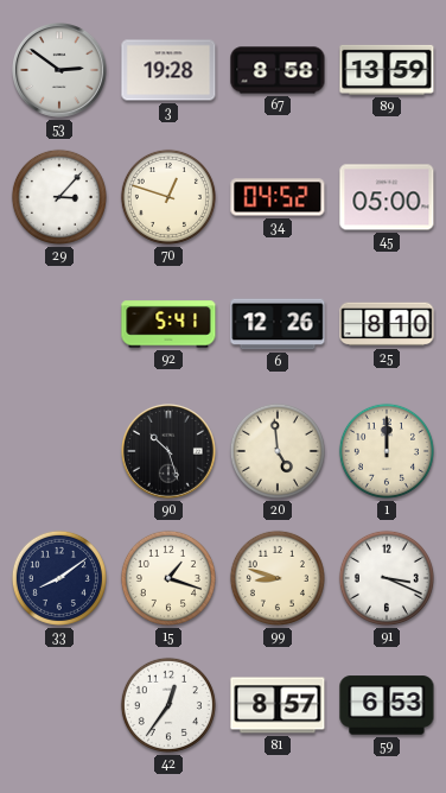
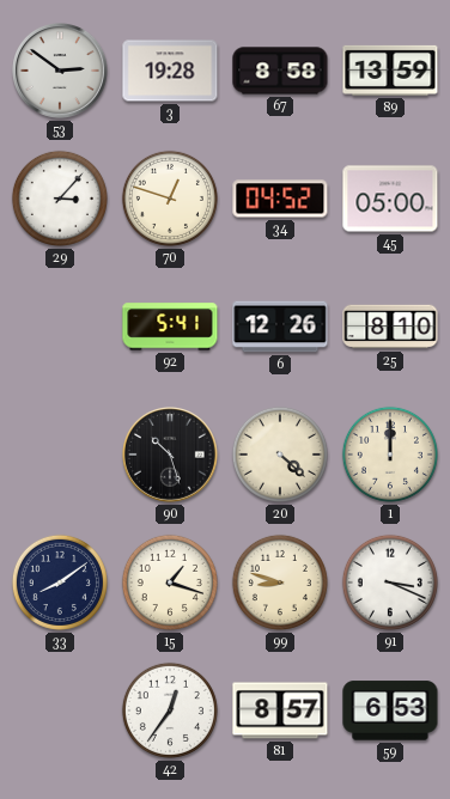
20: 4:59 -> 4:22 (280, 455)
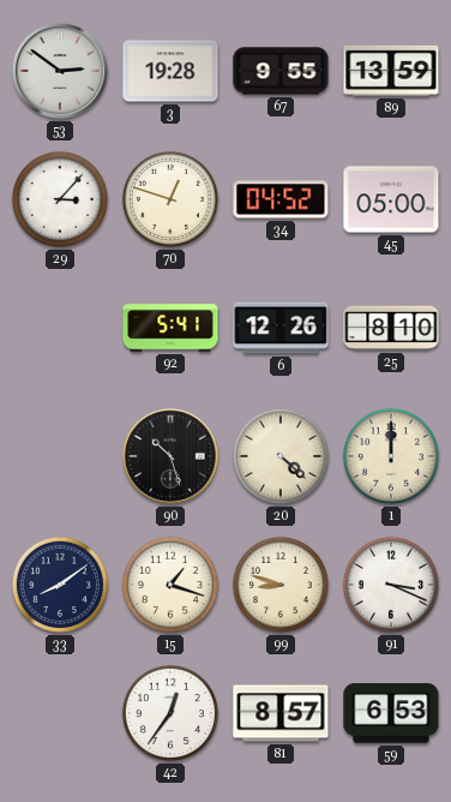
67: 8:58 -> 9:55 (281, 71)
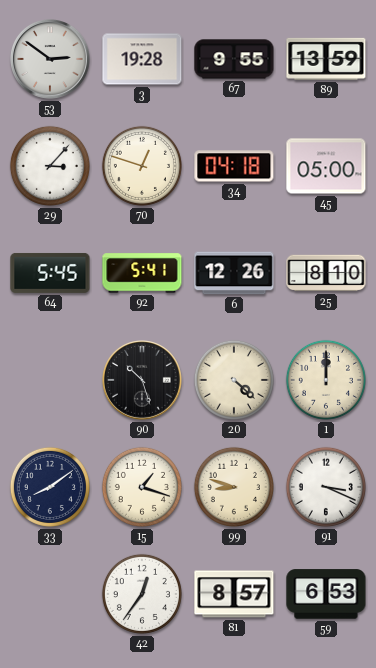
34: 04:52 -> 04:18 (234, 166)
64: none -> 5:45 (50, 273)
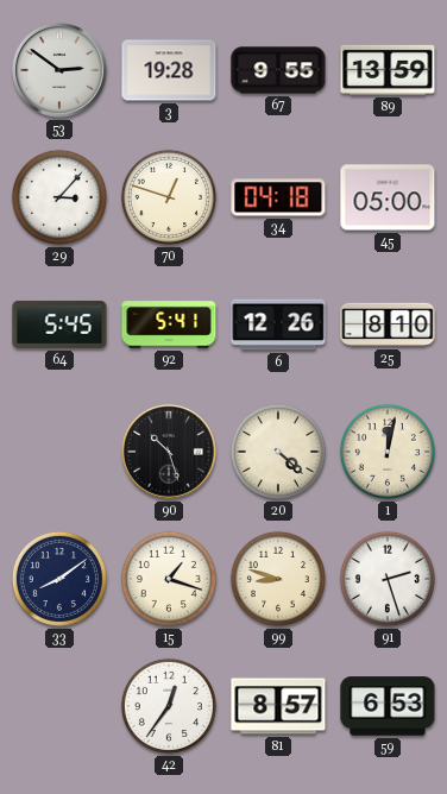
1: 12:00 -> 12:02 (388, 452)
91: 3:19 -> 2:27 (388, 579)
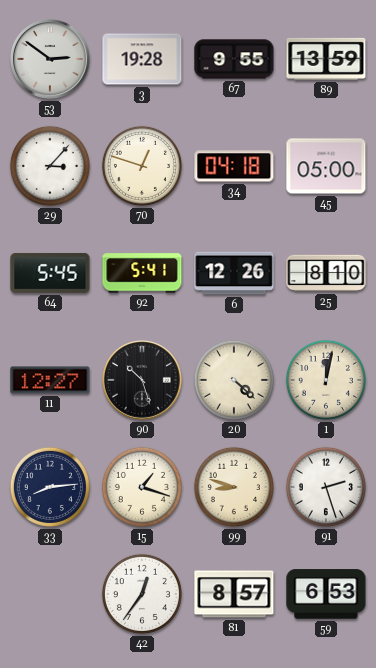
11: none -> 12:27 (50, 380)
33: 8:09 -> 8:14 (50, 487)
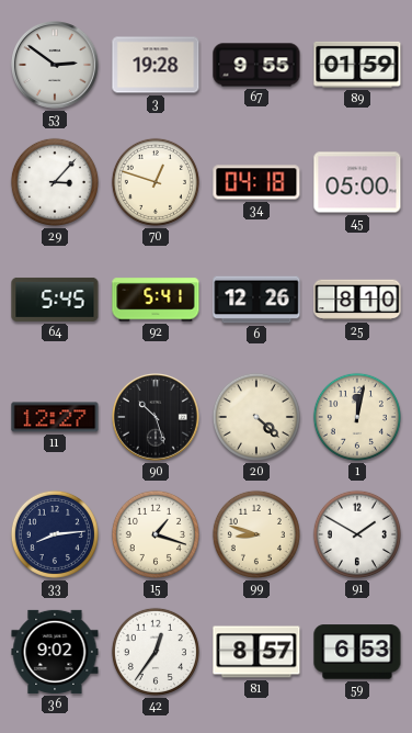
89: 13:59 -> 01:59 (357, 65)
91: 2:27 -> 1:50 (357, 534)
36: none -> 9:02 (55, 652)
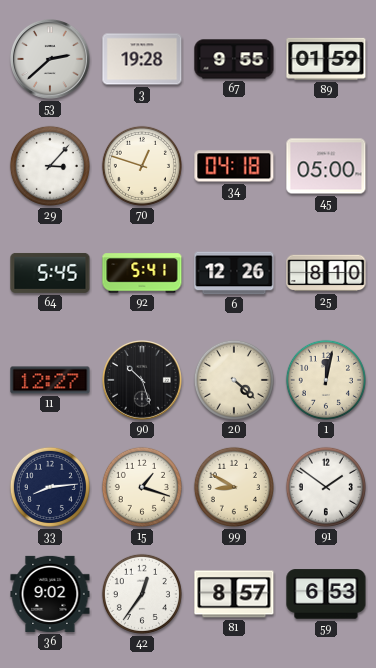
53: 2:51 -> 2:38 (51, 60)
99: 8:48 -> 8:50 (234, 487)
91: 1:50 -> 1:51 (326, 487)
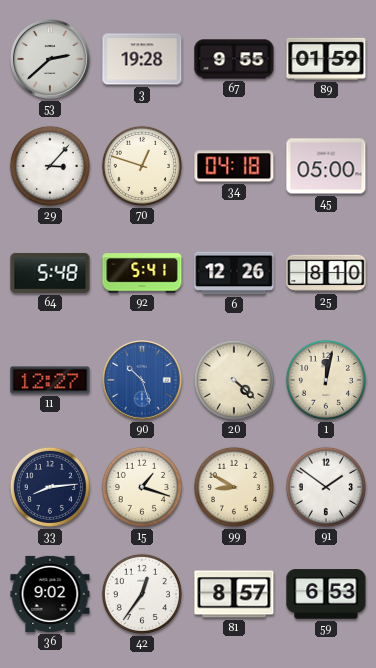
64: 5:45 -> 5:48 (50, 273)
90 dial: black -> blue (143, 381)
